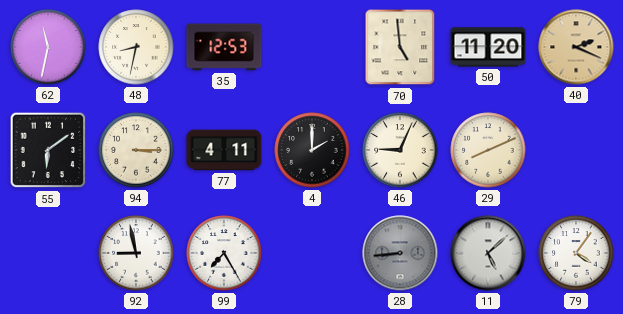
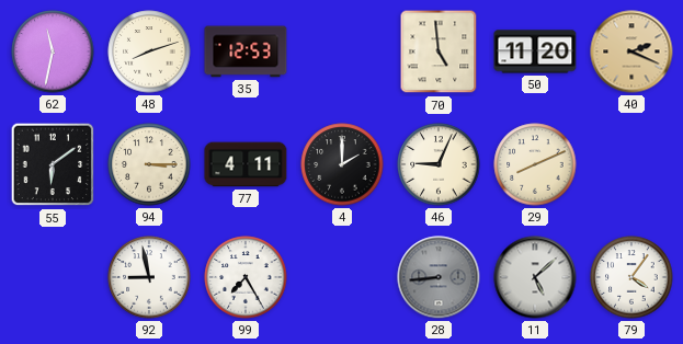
48: 8:32 -> 8:12 (149, 51)
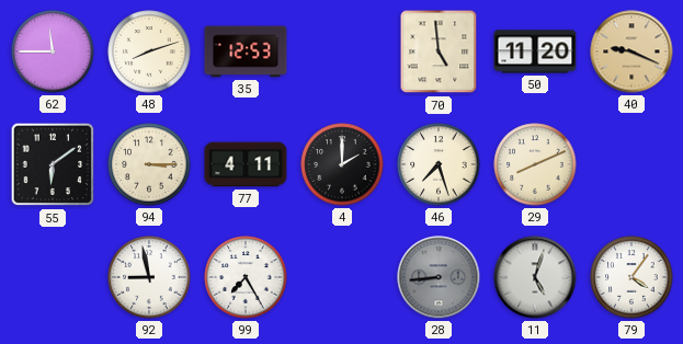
62: 11:32 -> 11:45 (53, 51)
40: 2:19 -> 9:19 (631, 51)
46: 9:04 -> 7:27 (439, 164)
11: 5:08 -> 5:03 (535, 277)
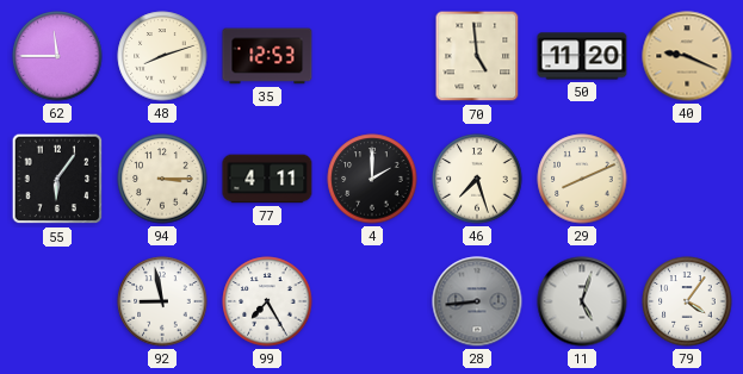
55: 6:09 -> 6:06 (57, 179)
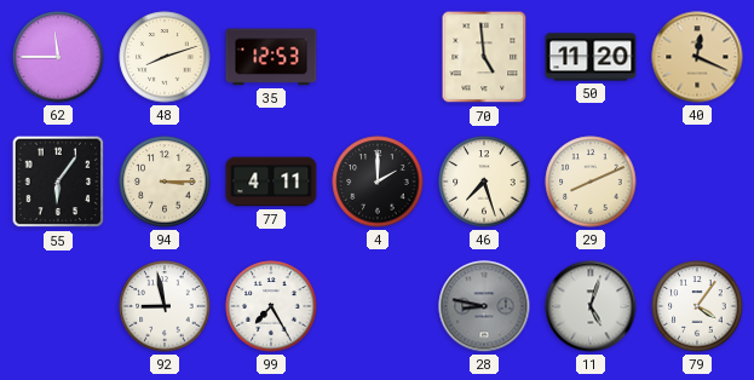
40: 9:19 -> 12:19 (697, 57)
28: 8:44 -> 8:47 (484, 306)
